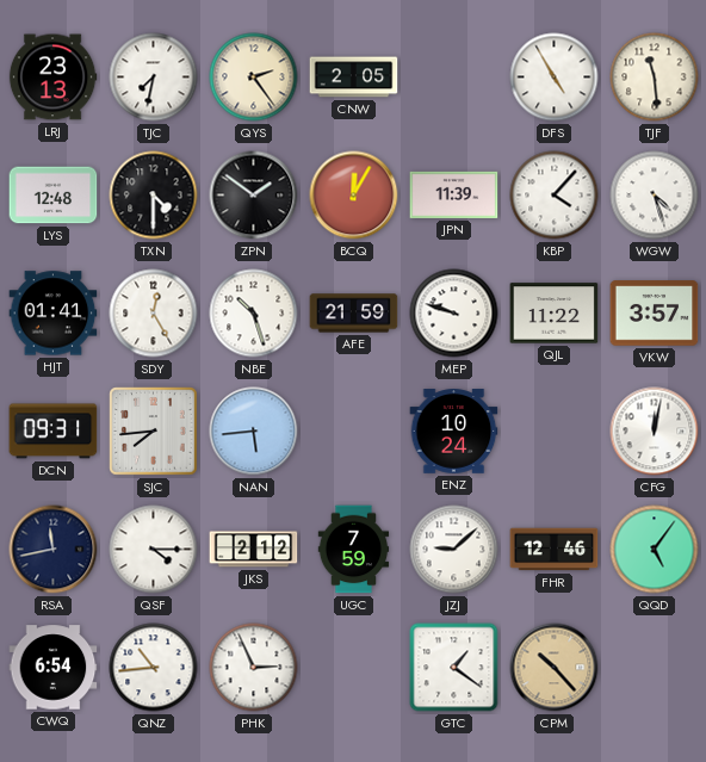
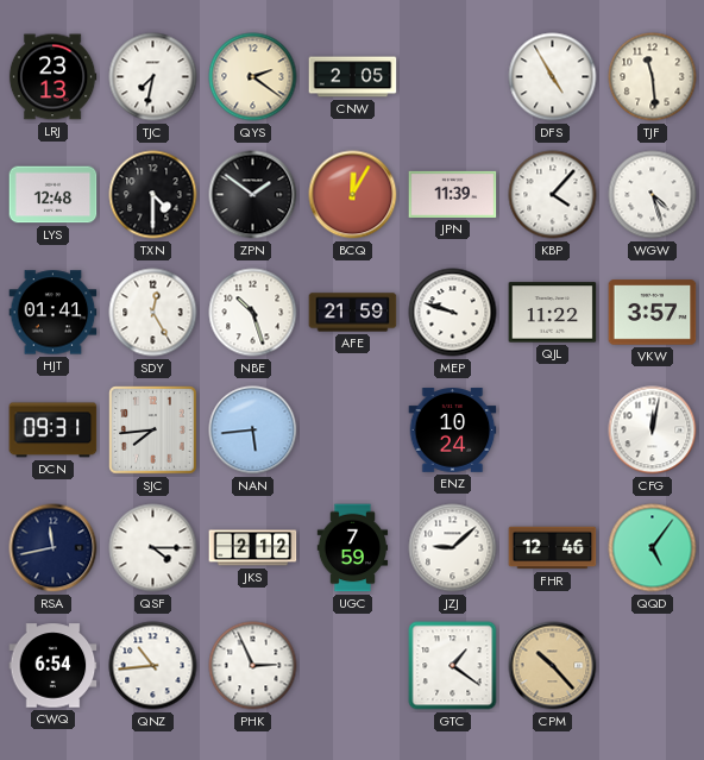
QYS: 2:24 -> 2:21 (253, 77)
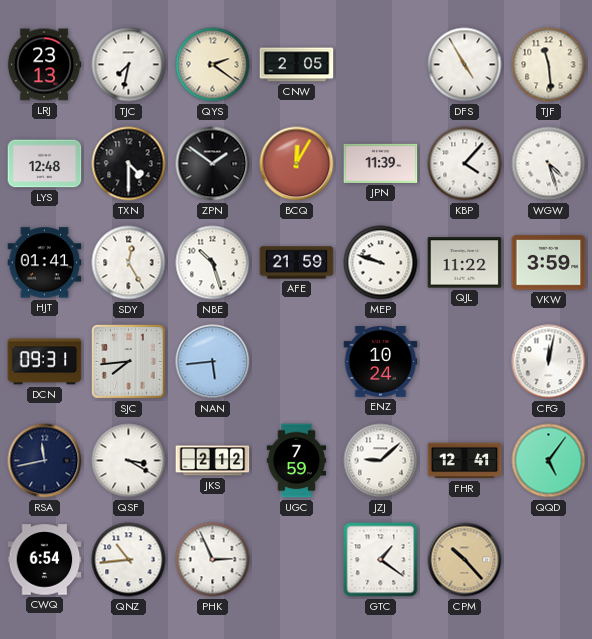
VKW: 3:57 -> 3:59 (549, 263)
QSF: 4:15 -> 3:20 (129, 461)
FHR: 12:46 -> 12:41 (465, 461)
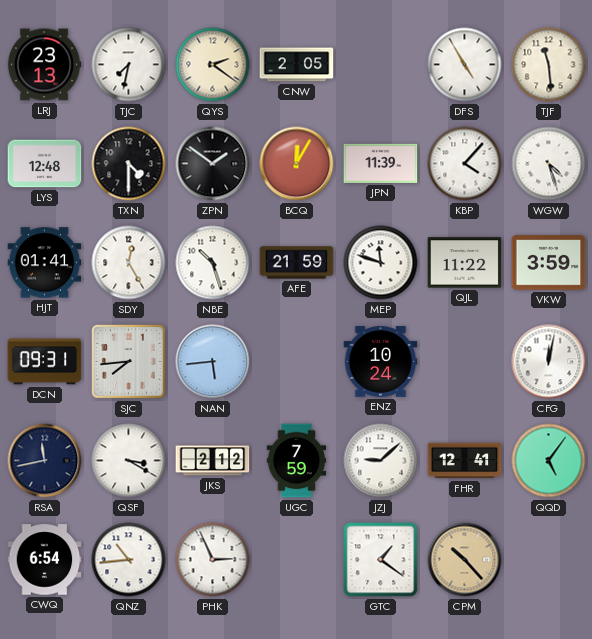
MEP: 9:48 -> 11:48 (381, 263)
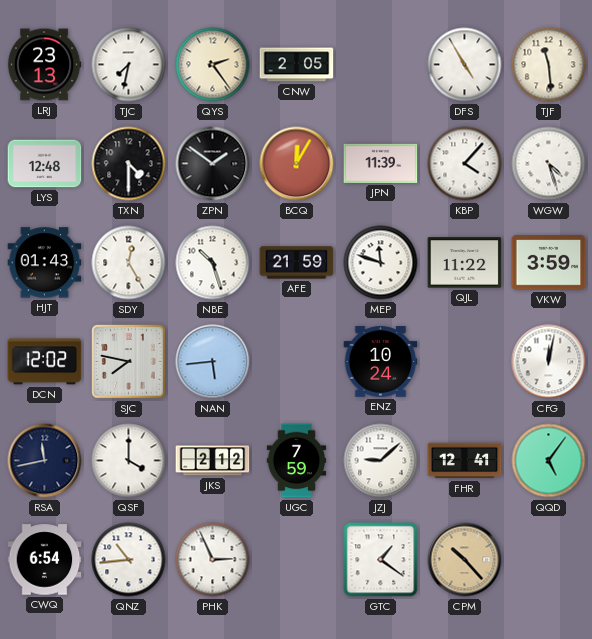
QYS: 2:21 -> 2:24 (213, 65)
HJT: 01:41 -> 01:43 (45, 263)
DCN: 09:31 -> 12:02 (45, 362)
SJC: 7:44 -> 7:47 (129, 362)
QSF: 3:20 -> 4:00 (129, 461)
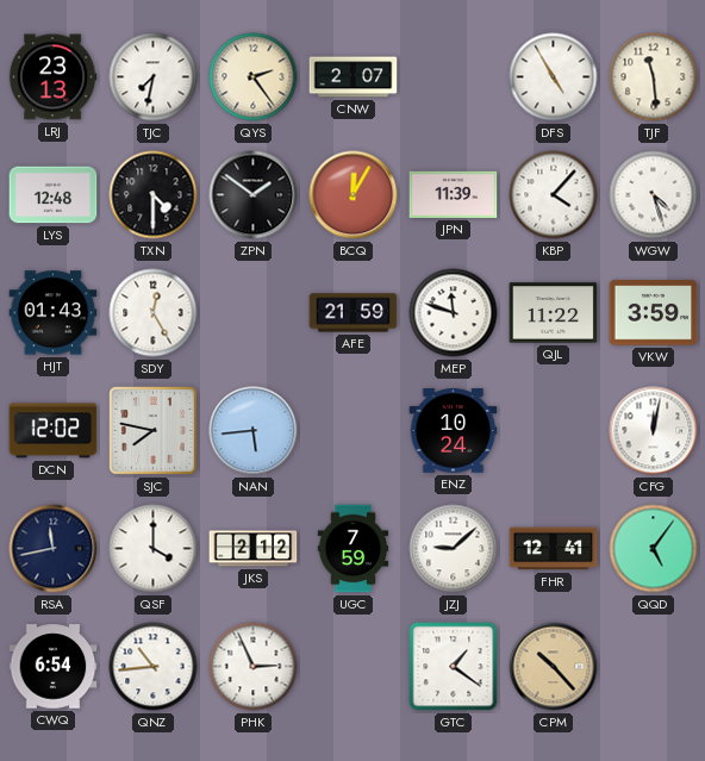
CNW: 2:05 -> 2:07 (354, 77)
NBE: 10:27 -> none (213, 263)
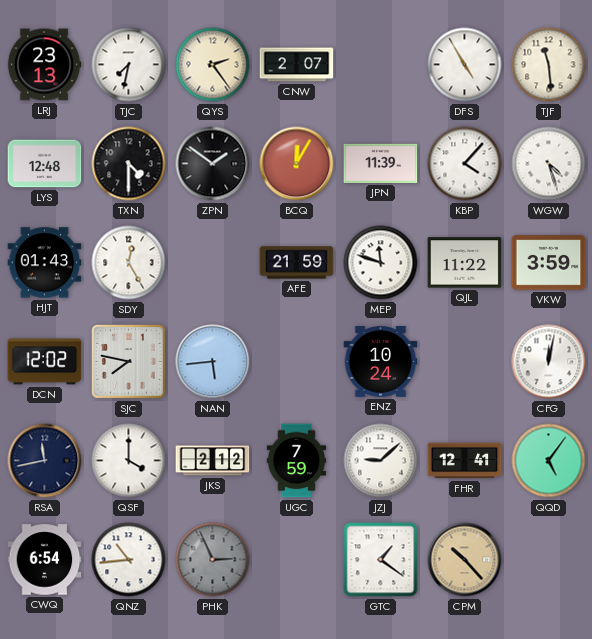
PHK dial: white -> grey (213, 560)
